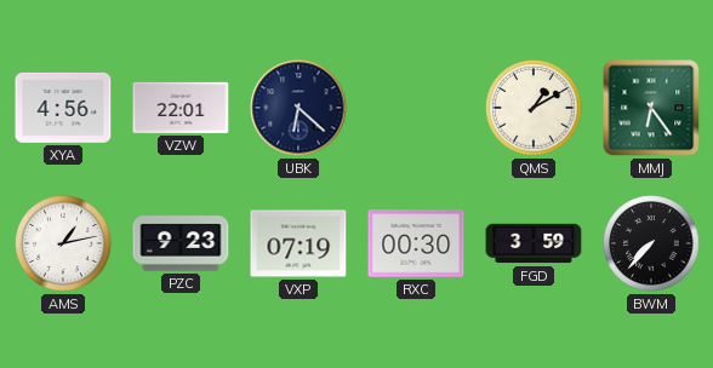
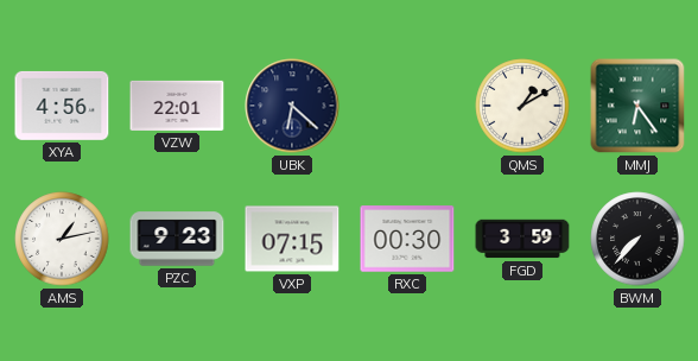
VXP: 07:19 -> 07:15 (292, 239)
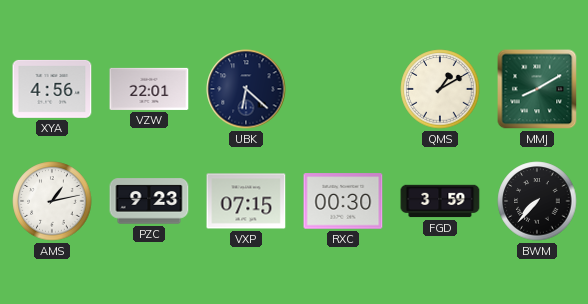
MMJ: 6:24 -> 8:10 (537, 89)
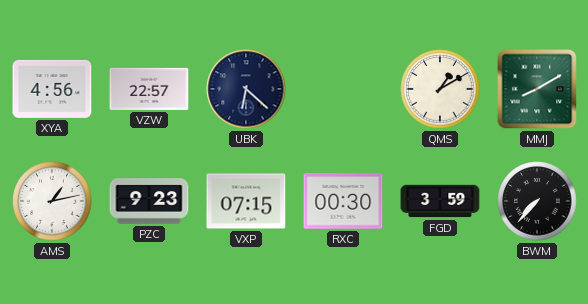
VZW: 22:01 -> 22:57 (149, 89)
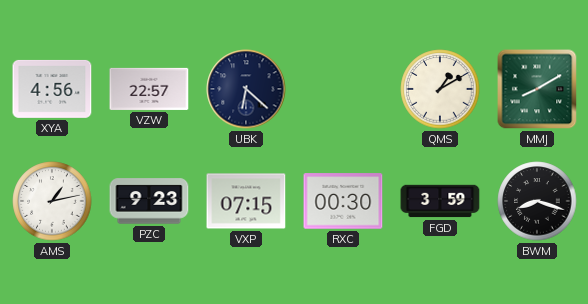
BWM: 7:37 -> 8:18 (537, 201)
